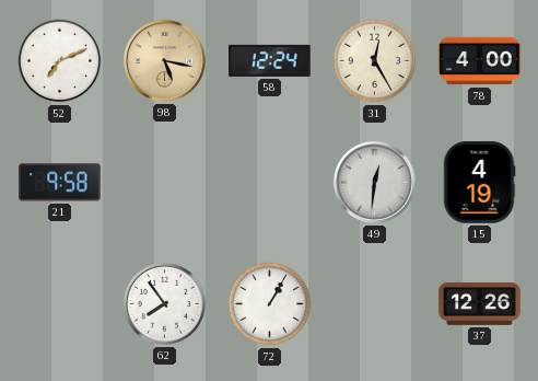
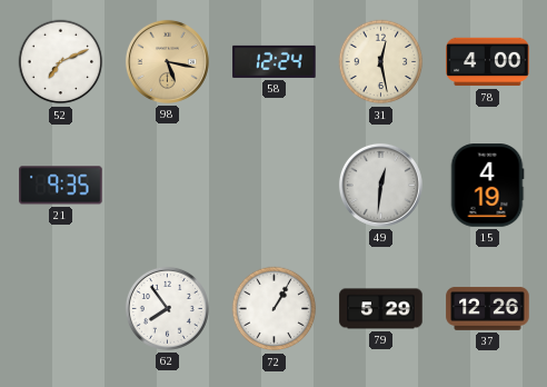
31: 12:25 -> 12:28 (381, 62)
21: 9:58 -> 9:35 (61, 186)
79: none -> 5:29 (381, 309)
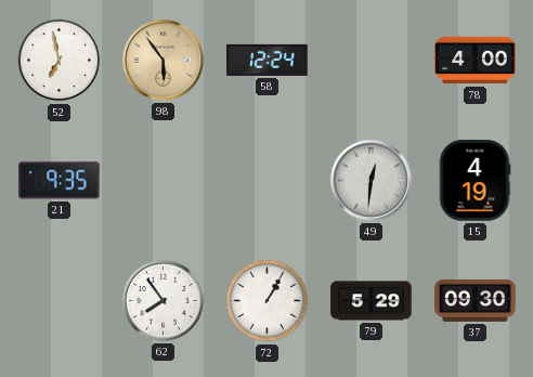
52: 7:11 -> 6:58 (60, 61)
98: 5:17 -> 5:54 (162, 60)
31: 12:28 -> none (381, 62)
37: 12:26 -> 09:30 (476, 300)
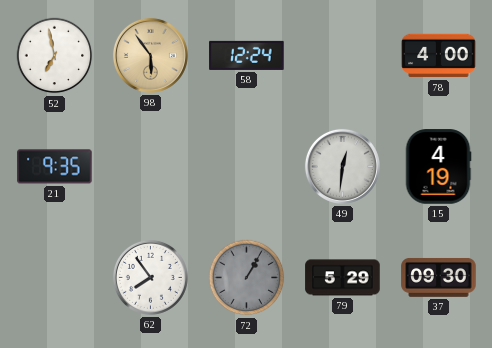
72 dial: white -> grey (247, 278)
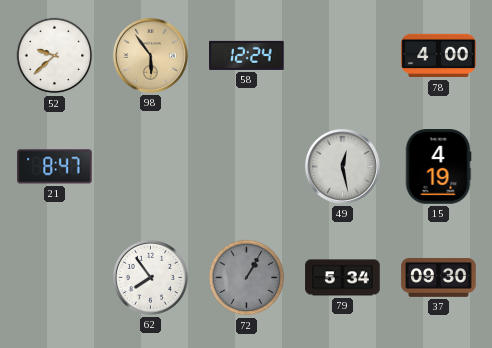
52: 6:58 -> 9:38 (55, 56)
21: 9:35 -> 8:47 (55, 167)
49: 12:31 -> 12:28 (342, 166)
79: 5:29 -> 5:34 (343, 278)
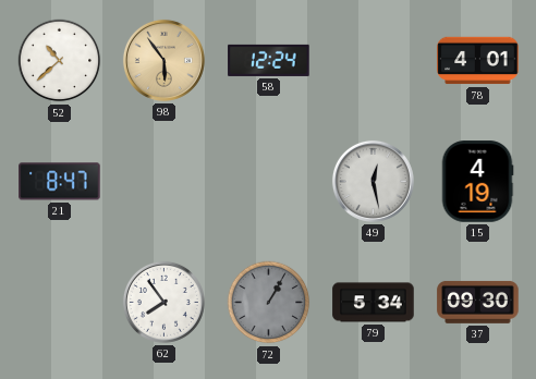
52: 9:38 -> 10:38 (60, 61)
78: 4:00 -> 4:01 (478, 61)
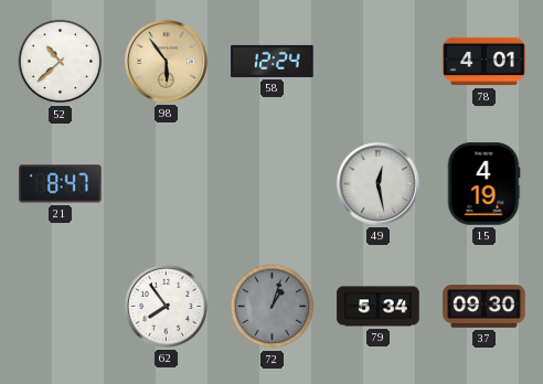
72: 1:05 -> 1:03 (273, 307)
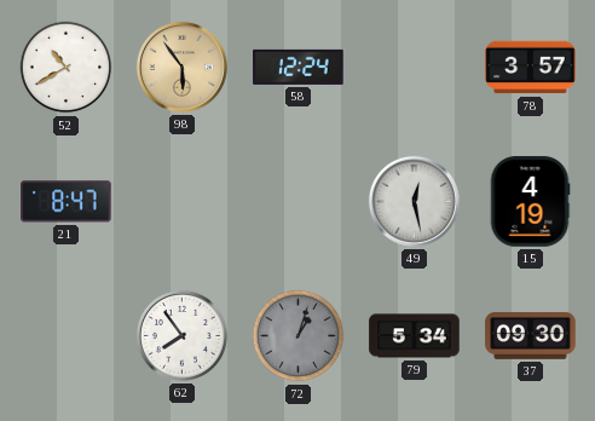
52: 10:38 -> 10:40 (67, 68)
78: 4:01 -> 3:57 (531, 68)
